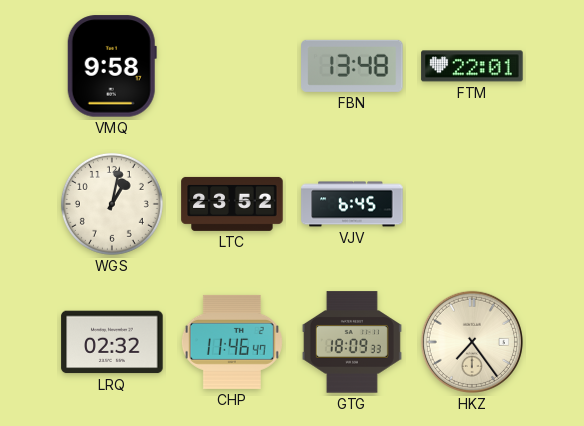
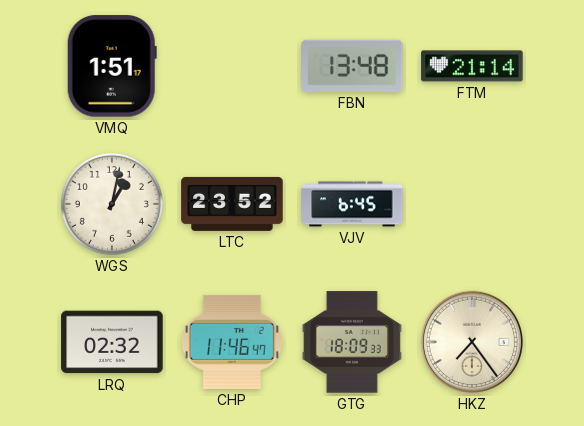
VMQ: 9:58 -> 1:51 (112, 66)
FTM: 22:01 -> 21:14 (472, 66)
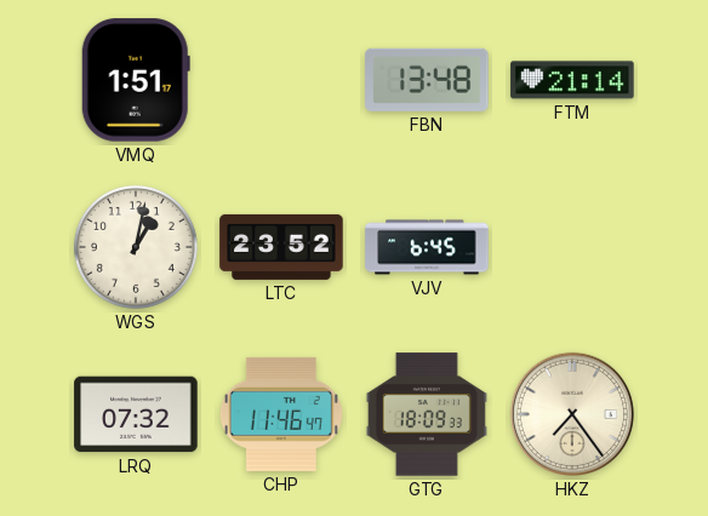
LRQ: 02:32 -> 07:32 (136, 414)
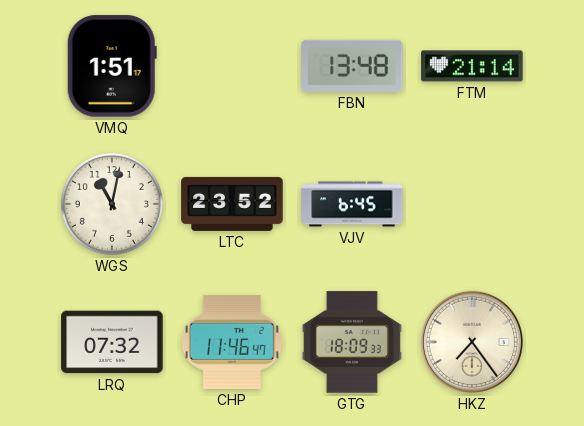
WGS: 1:02 -> 11:02 (112, 204)
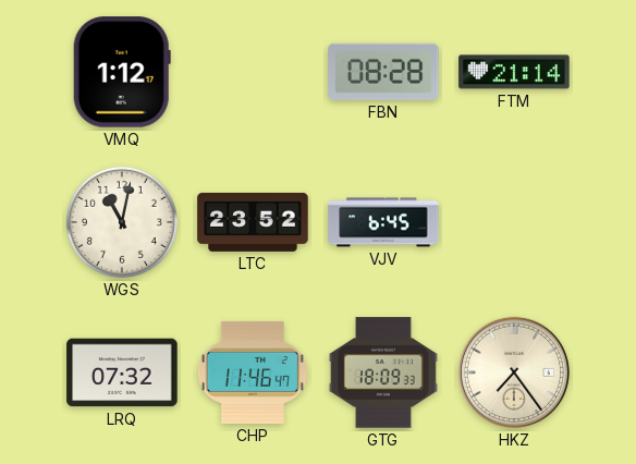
VMQ: 1:51 -> 1:12 (122, 72)
FBN: 13:48 -> 08:28 (383, 72)
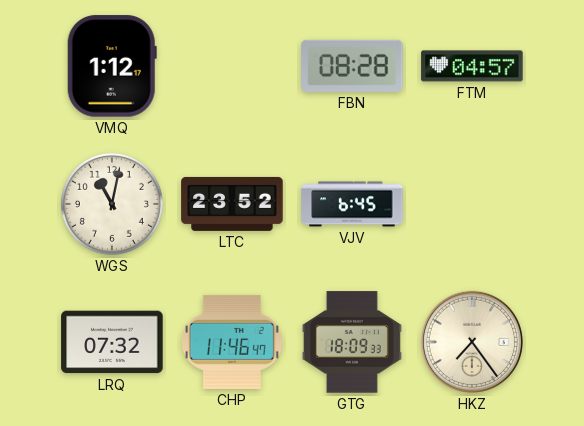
FTM: 21:14 -> 04:57 (472, 66)
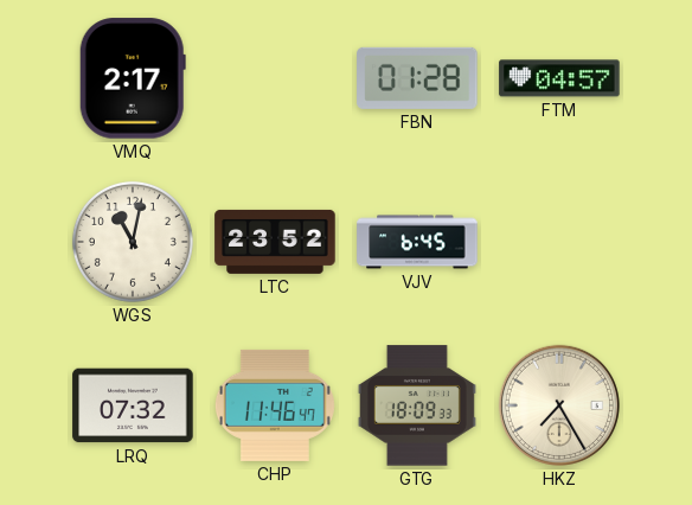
VMQ: 1:12 -> 2:17 (133, 78)
FBN: 08:28 -> 01:28 (417, 78)
HKZ: 7:24 -> 7:25 (559, 405)
